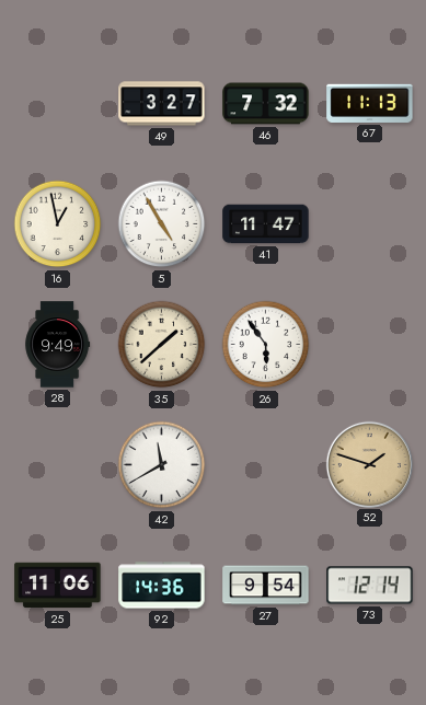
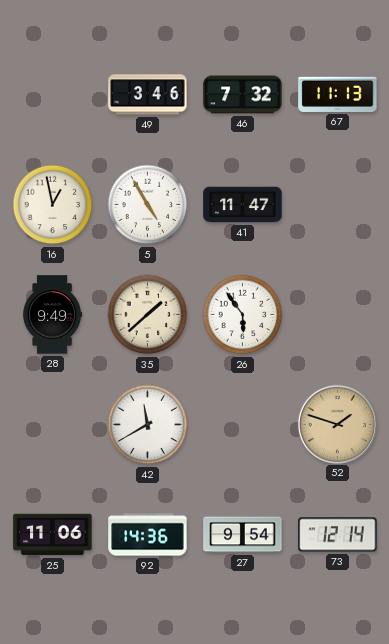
49: 3:27 -> 3:46 (148, 95)
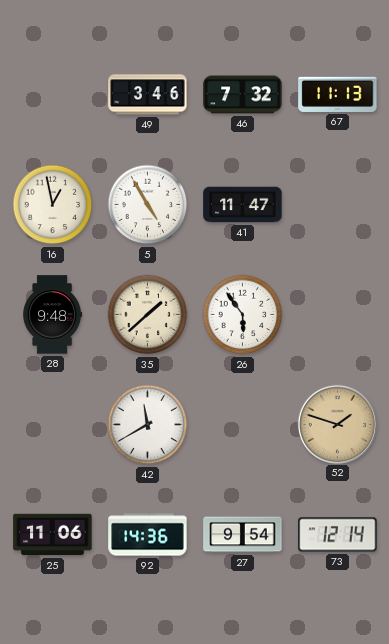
28: 9:49 -> 9:48 (53, 315)
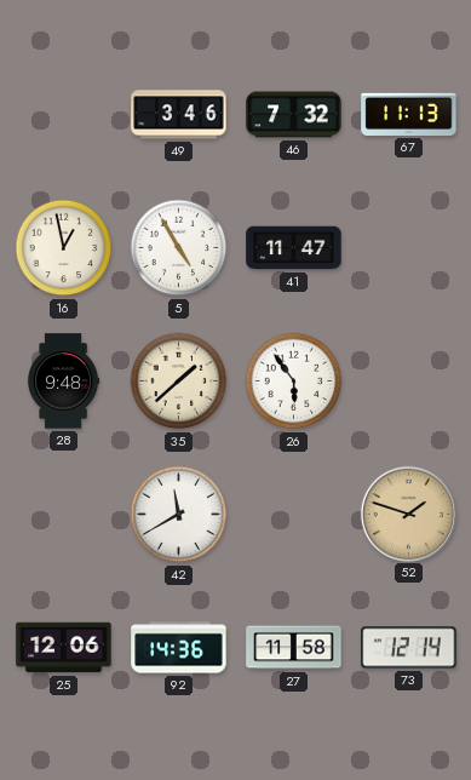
25: 11:06 -> 12:06 (64, 648)
27: 9:54 -> 11:58 (294, 648)
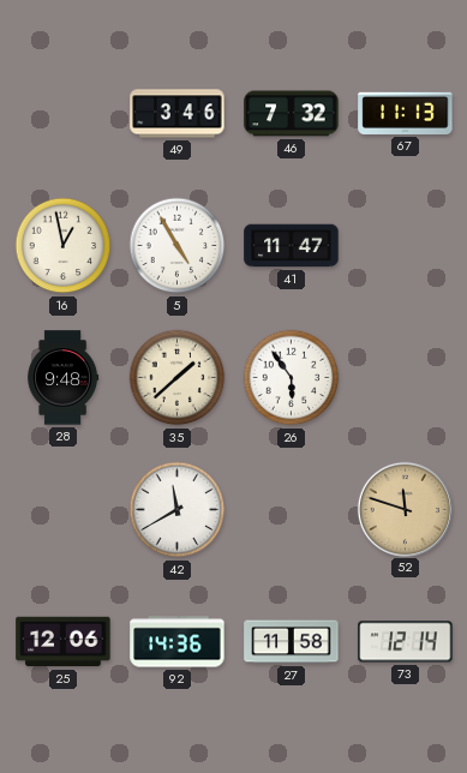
52: 1:48 -> 11:48 (405, 509)
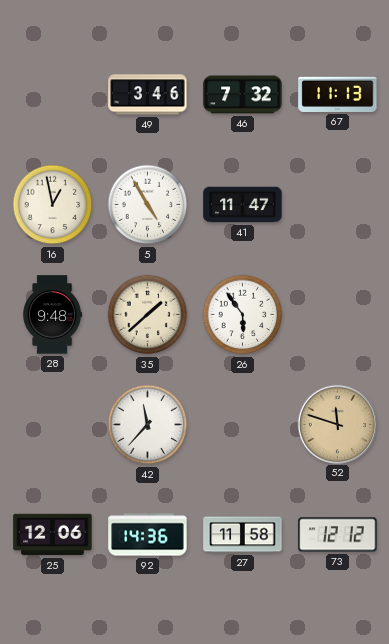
42: 11:40 -> 11:37 (148, 425)
73: 12:14 -> 12:12 (338, 535)
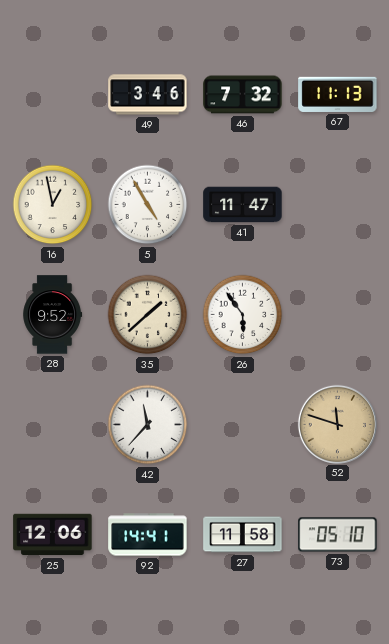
28: 9:48 -> 9:52 (53, 315)
92: 14:36 -> 14:41 (148, 535)
73: 12:12 -> 05:10 (338, 535)
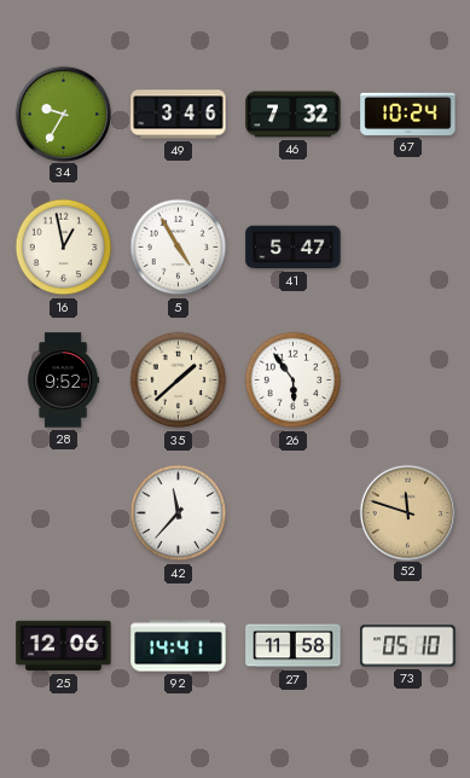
34: none -> 9:35 (63, 114)
67: 11:13 -> 10:24 (408, 114)
41: 11:47 -> 5:47 (294, 248)
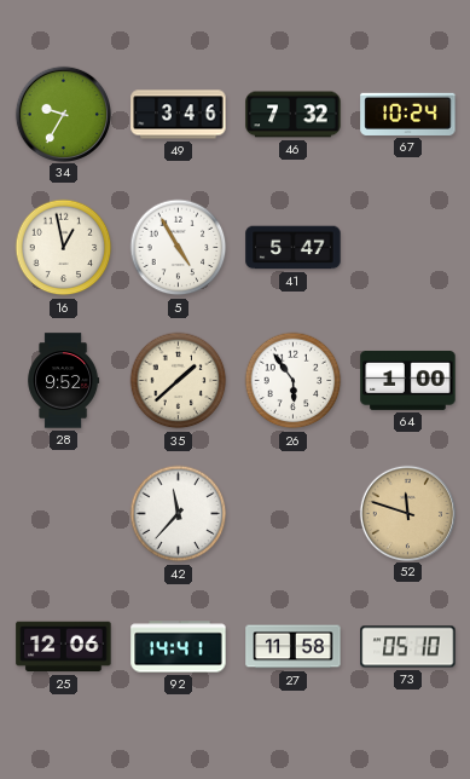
64: none -> 1:00 (408, 380)
